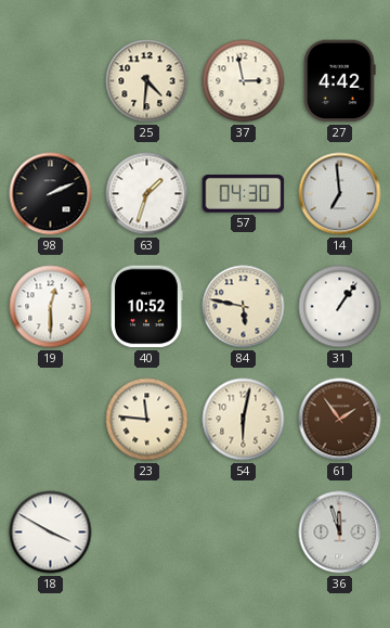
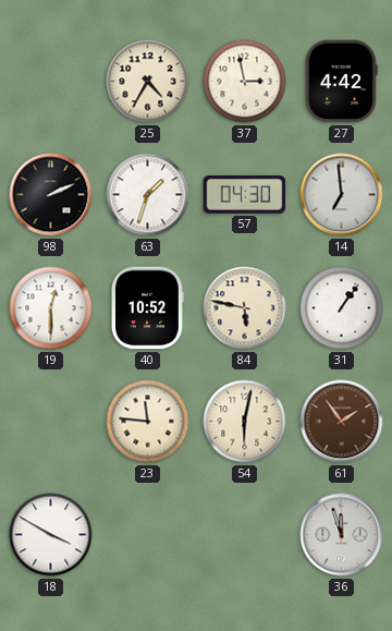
25: 4:31 -> 4:35 (148, 82)
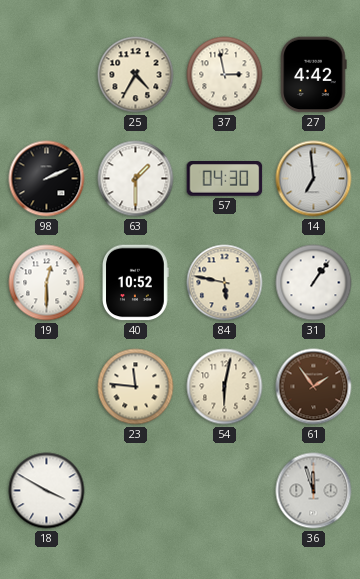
63: 1:33 -> 1:30 (136, 179)
